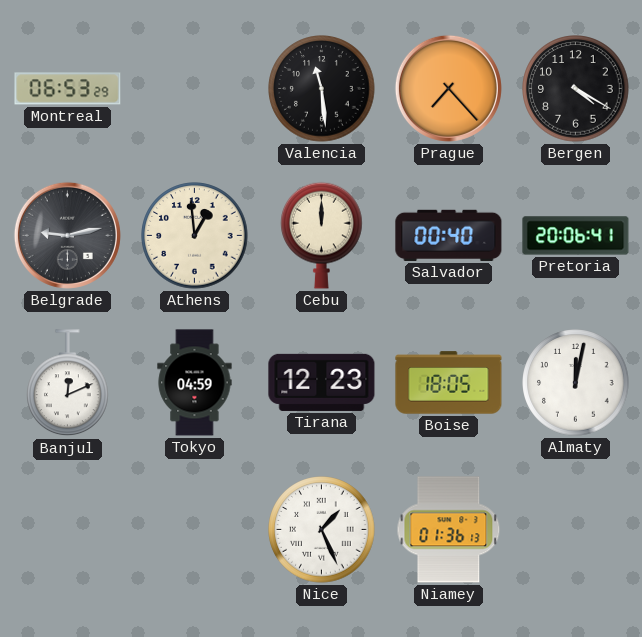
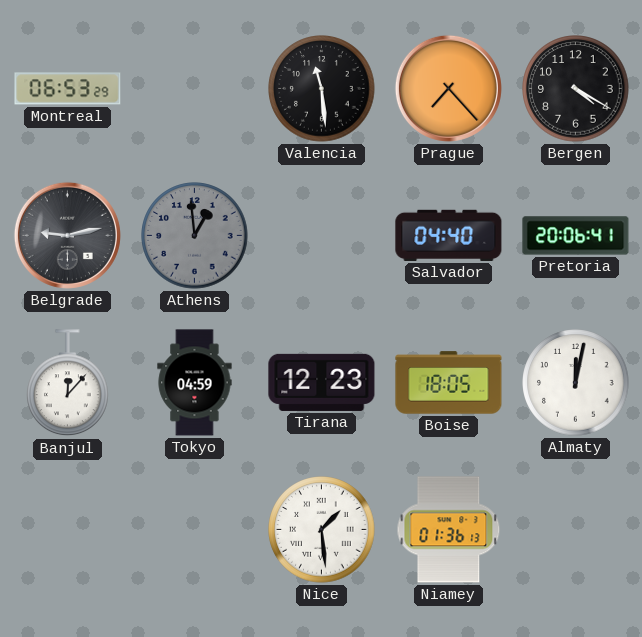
Athens dial: cream -> grey (195, 236)
Cebu: 12:00 -> none (322, 235)
Salvador: 00:40 -> 04:40 (449, 235)
Banjul: 12:11 -> 12:07 (68, 383)
Nice: 1:26 -> 1:29 (322, 530)
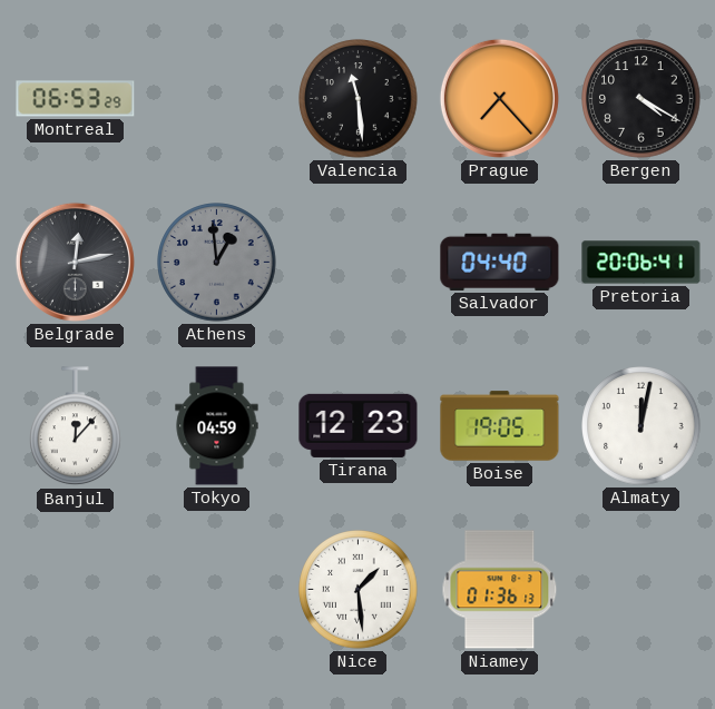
Belgrade: 9:13 -> 12:13 (75, 262)
Boise: 18:05 -> 19:05 (500, 426)
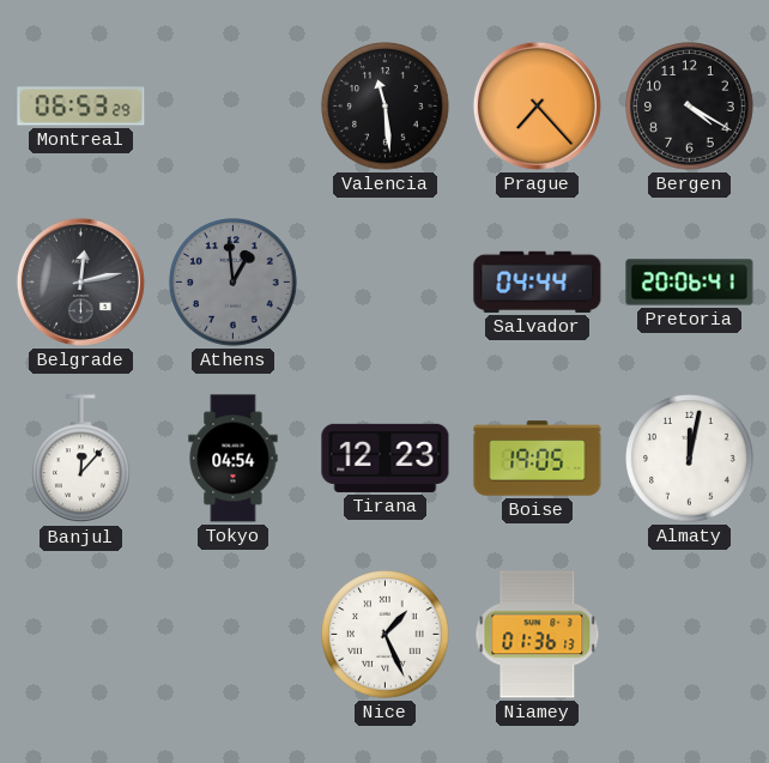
Salvador: 04:40 -> 04:44 (538, 281)
Tokyo: 04:59 -> 04:54 (234, 459)
Nice: 1:29 -> 1:26 (386, 635)
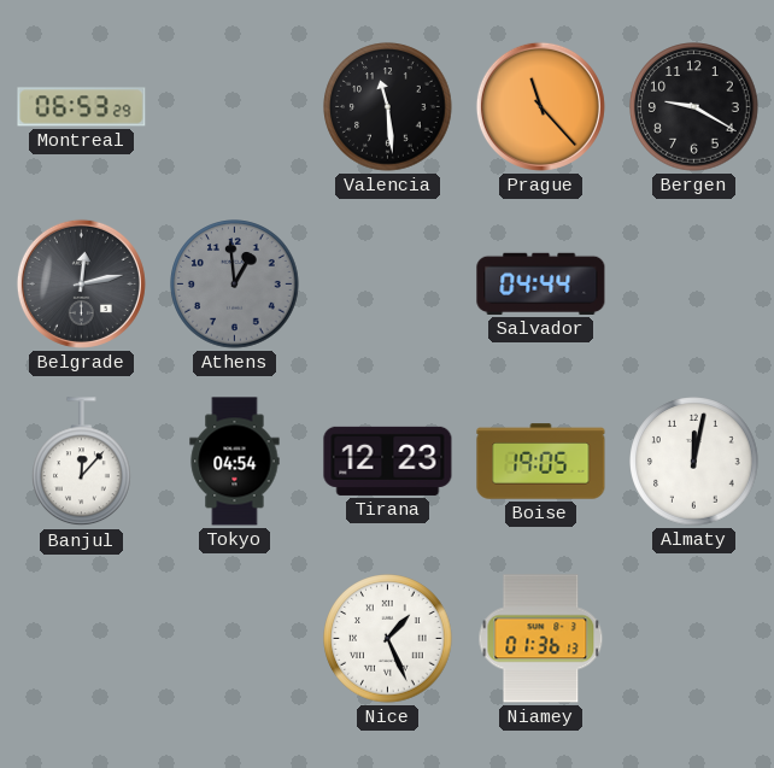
Prague: 7:23 -> 11:23 (540, 106)
Bergen: 4:20 -> 9:20 (694, 107)
Pretoria: 20:06 -> none (690, 283)
